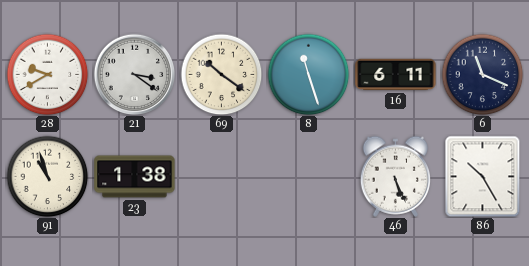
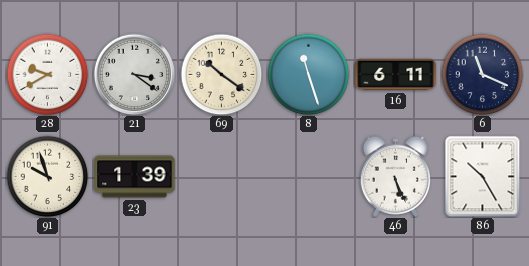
91: 10:57 -> 9:57 (47, 176)
23: 1:38 -> 1:39 (135, 177)
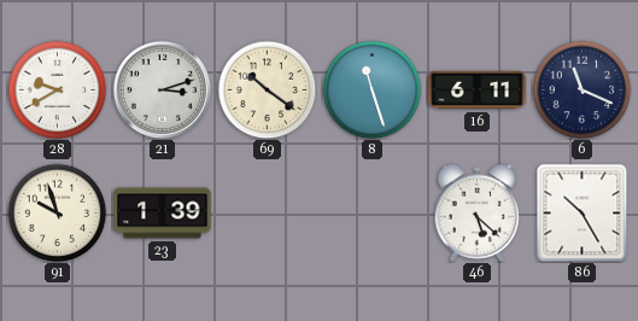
21: 3:21 -> 3:12 (162, 89)
46: 5:26 -> 5:22 (478, 212)
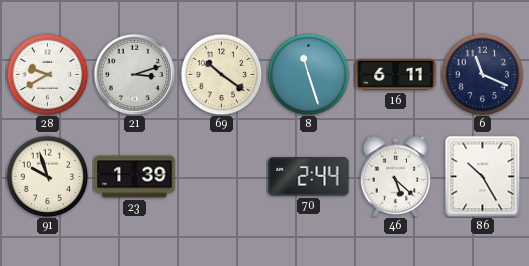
70: none -> 2:44 (309, 177)
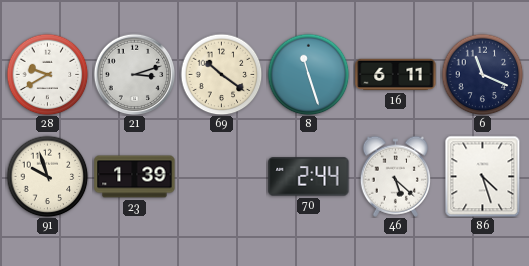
86: 10:25 -> 4:27 (483, 176)
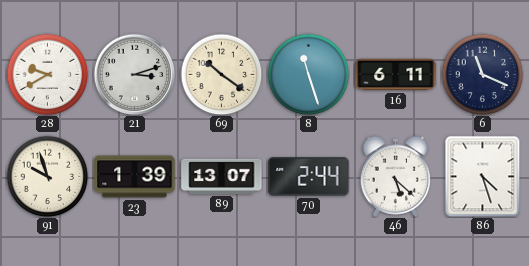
89: none -> 13:07 (222, 176)
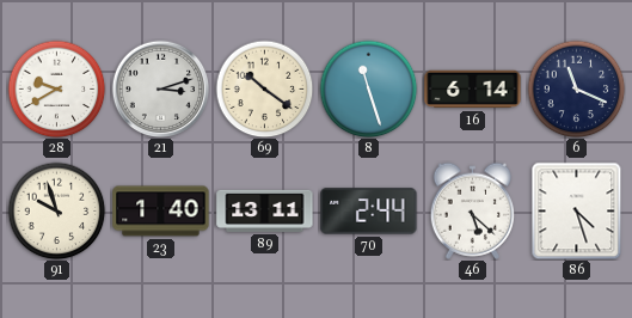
16: 6:11 -> 6:14 (473, 90)
23: 1:39 -> 1:40 (161, 212)
89: 13:07 -> 13:11 (265, 210)
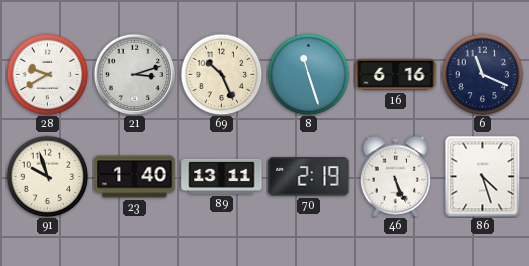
69: 10:21 -> 10:26 (221, 74)
16: 6:14 -> 6:16 (396, 75)
70: 2:44 -> 2:19 (309, 177)
46: 5:22 -> 5:26 (396, 176)
